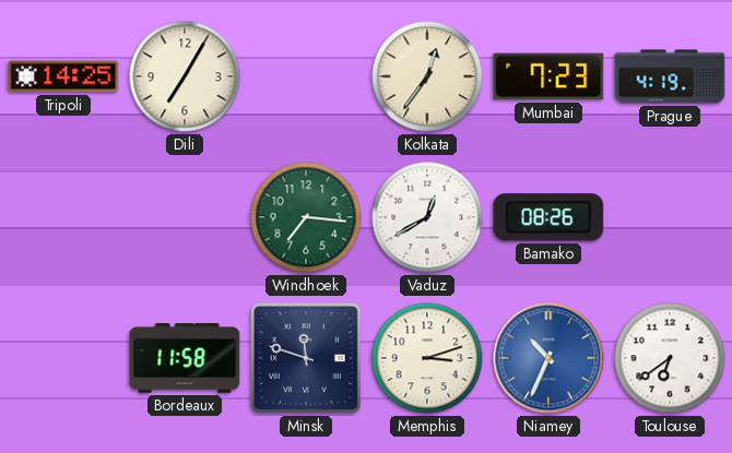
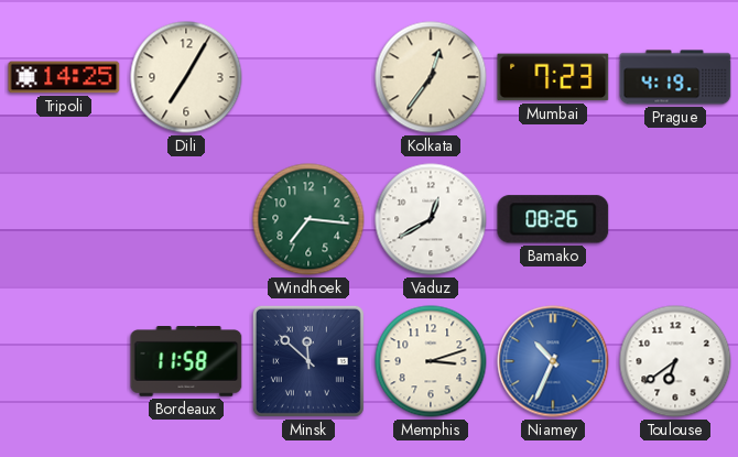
Minsk: 11:48 -> 11:52 (308, 361)
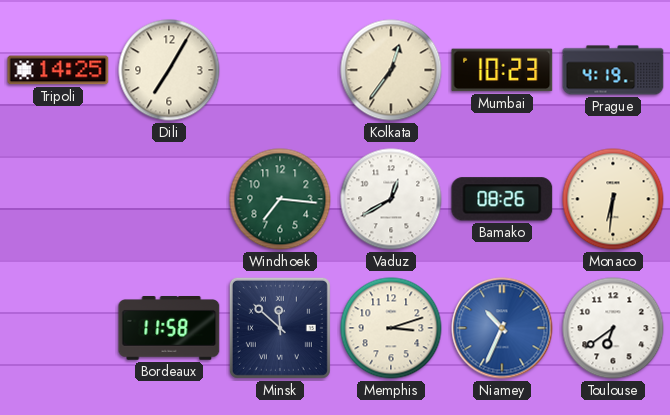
Mumbai: 7:23 -> 10:23 (502, 70)
Monaco: none -> 6:31 (613, 199)
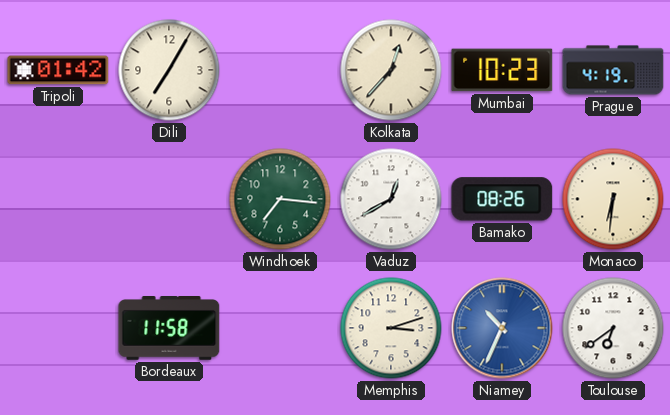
Tripoli: 14:25 -> 01:42 (58, 70)
Kolkata: 12:36 -> 12:37 (391, 70)
Minsk: 11:52 -> none (280, 328)
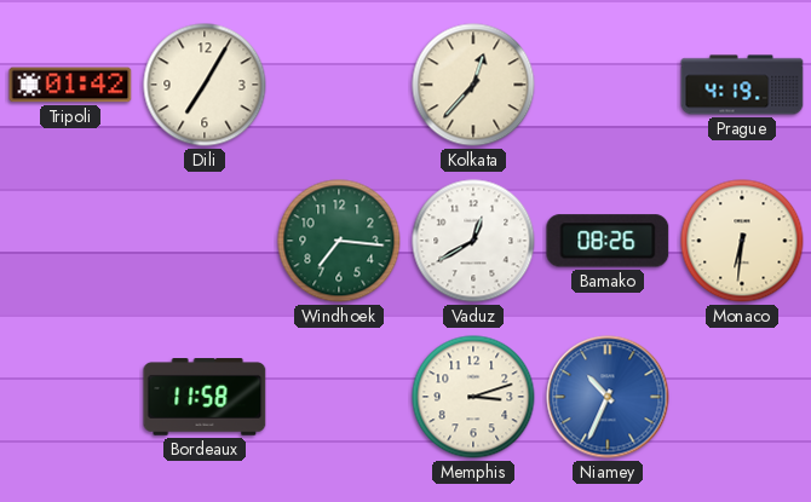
Mumbai: 10:23 -> none (502, 70)
Toulouse: 6:39 -> none (613, 328)
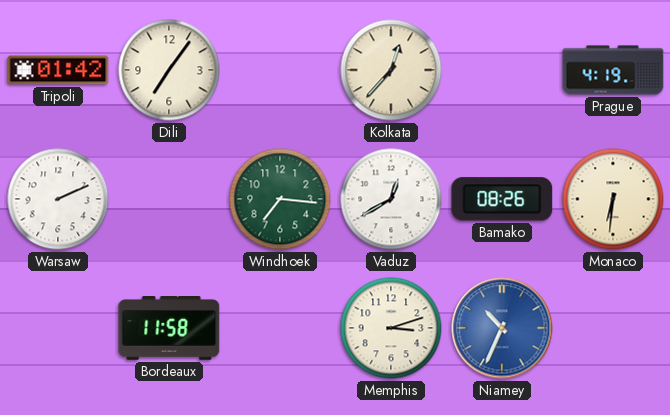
Dili: 7:05 -> 7:06 (169, 70)
Warsaw: none -> 2:11 (58, 199)
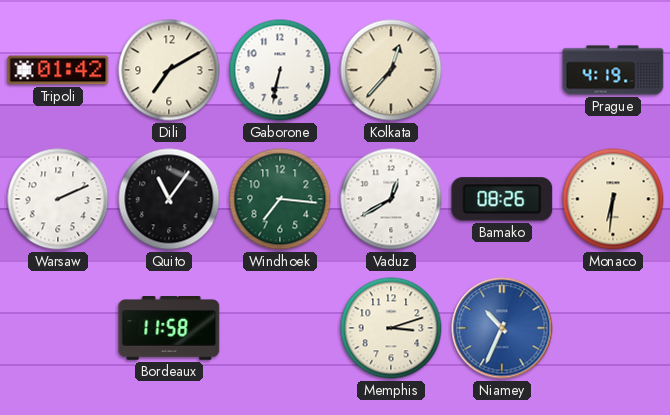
Dili: 7:06 -> 7:10 (169, 70)
Gaborone: none -> 6:32 (280, 70)
Quito: none -> 11:06 (169, 199)
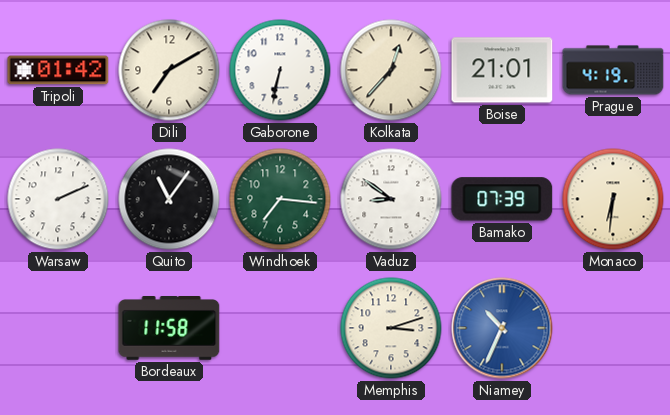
Boise: none -> 21:01 (502, 70)
Vaduz: 12:40 -> 8:51 (391, 199)
Bamako: 08:26 -> 07:39 (502, 199)
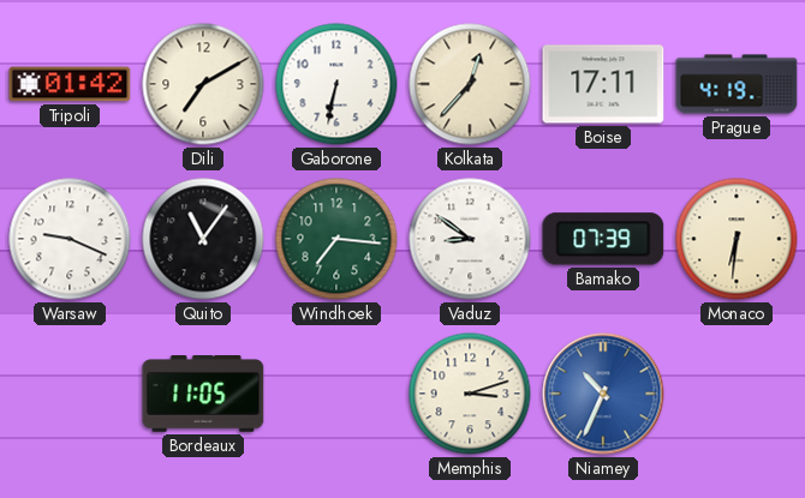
Boise: 21:01 -> 17:11 (603, 84)
Warsaw: 2:11 -> 9:19 (70, 239)
Bordeaux: 11:58 -> 11:05 (203, 395)
